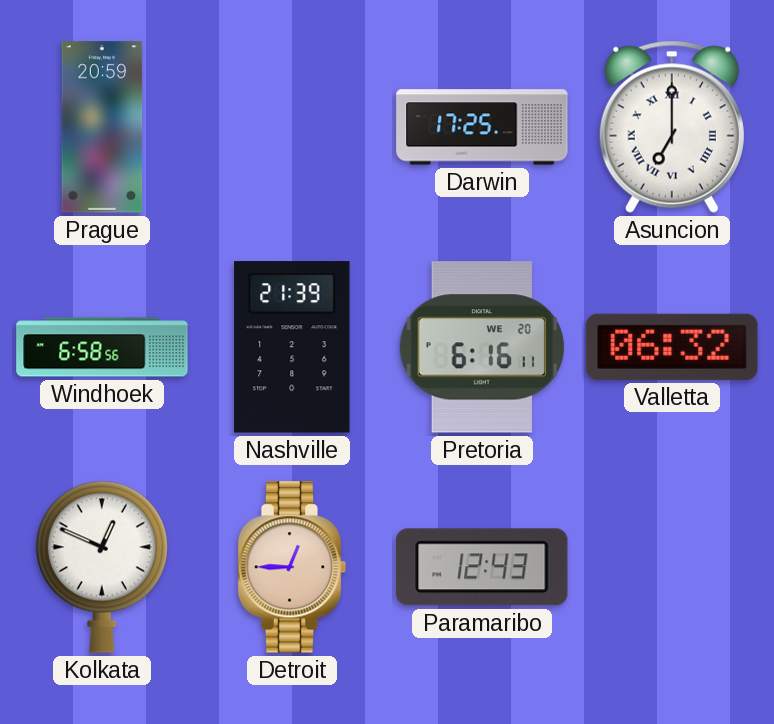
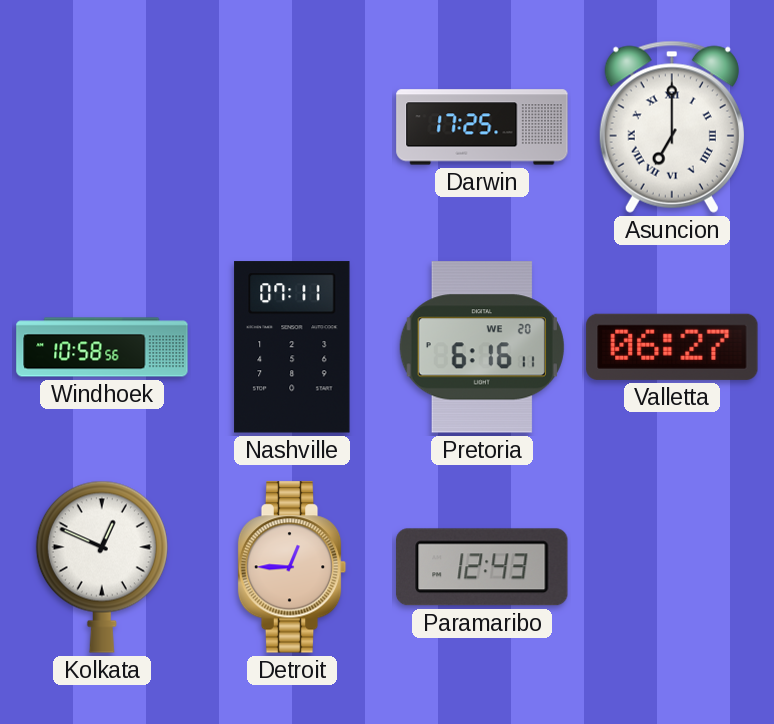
Prague: 20:59 -> none (102, 127)
Windhoek: 6:58 -> 10:58 (102, 347)
Nashville: 21:39 -> 07:11 (292, 347)
Valletta: 06:32 -> 06:27 (672, 347)
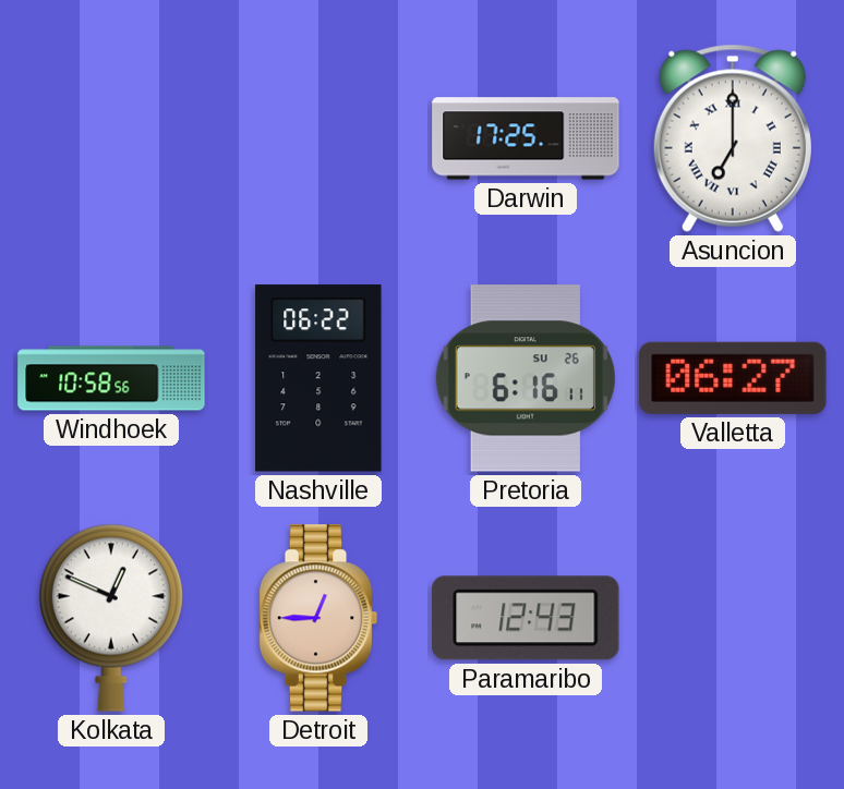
Nashville: 07:11 -> 06:22 (318, 378)
Pretoria date: WE 20 -> SU 26 (526, 378)
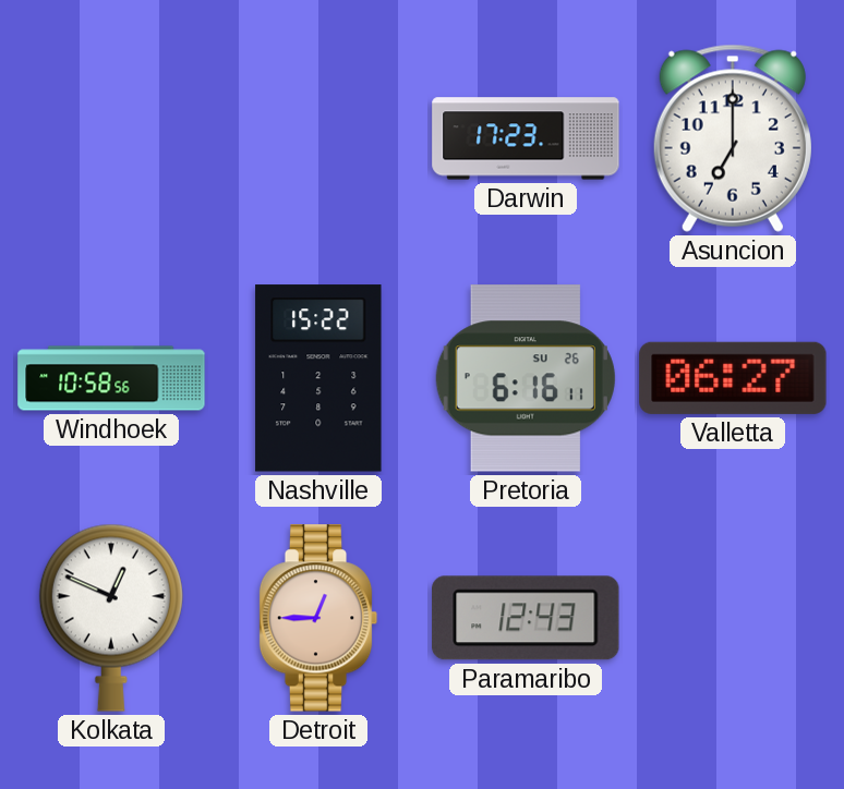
Darwin: 17:25 -> 17:23 (526, 138)
Asuncion numerals: Roman -> Arabic (733, 138)
Nashville: 06:22 -> 15:22 (318, 378)
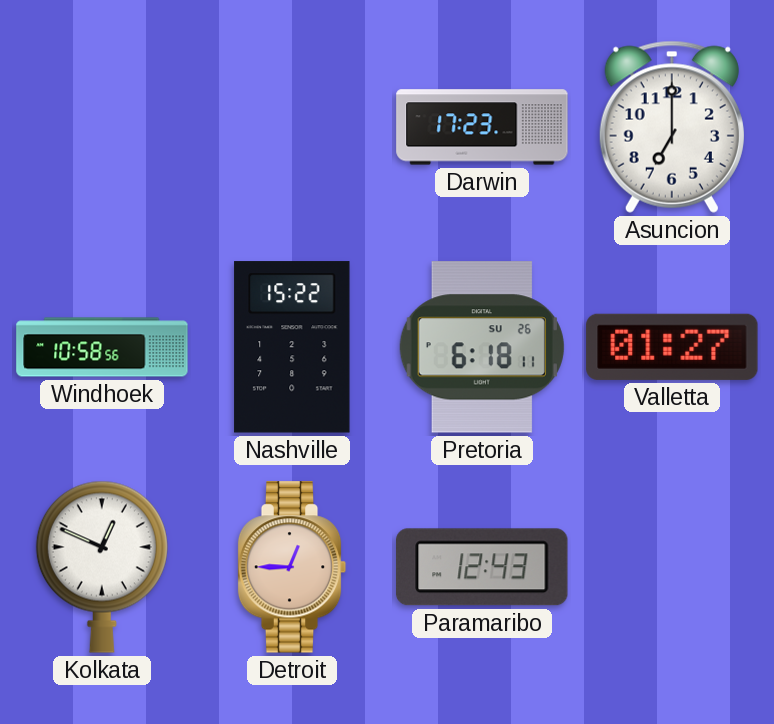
Pretoria: 6:16 -> 6:18 (482, 347)
Valletta: 06:27 -> 01:27 (672, 347)
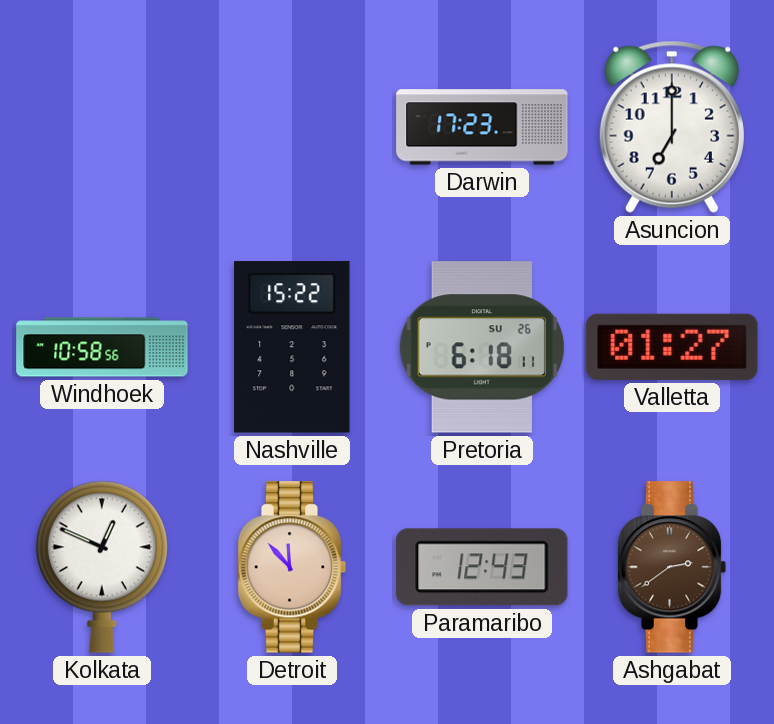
Detroit: 12:45 -> 11:53 (292, 567)
Ashgabat: none -> 2:39 (672, 567)
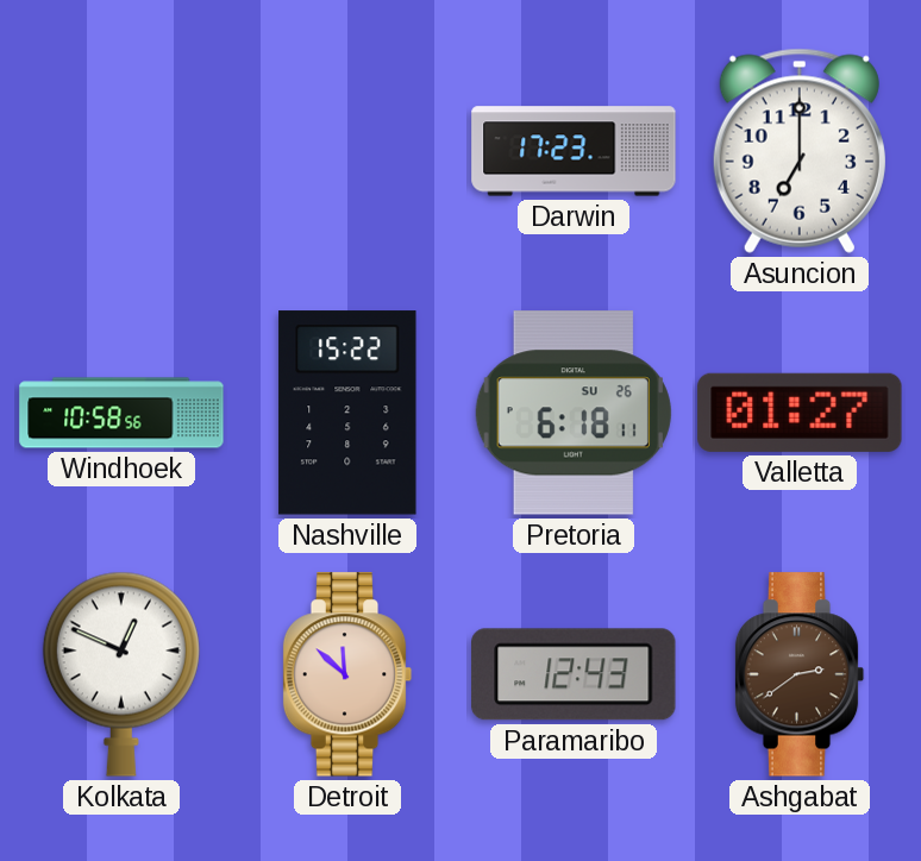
Detroit: 11:53 -> 11:52 (347, 674)
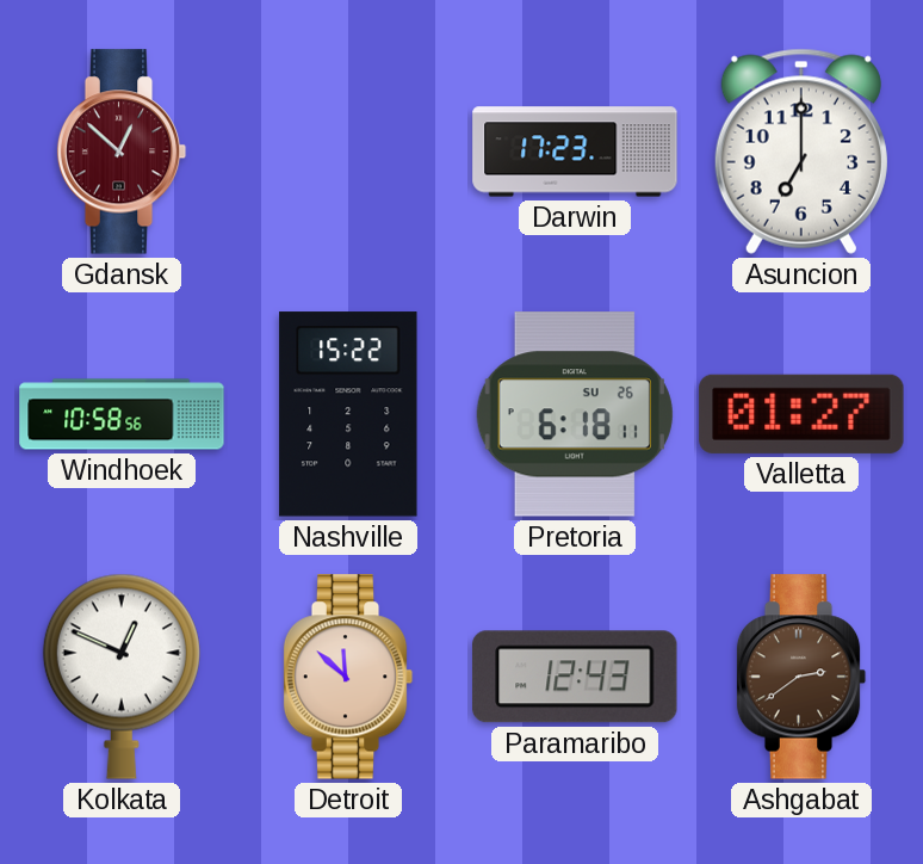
Gdansk: none -> 12:52 (122, 152)
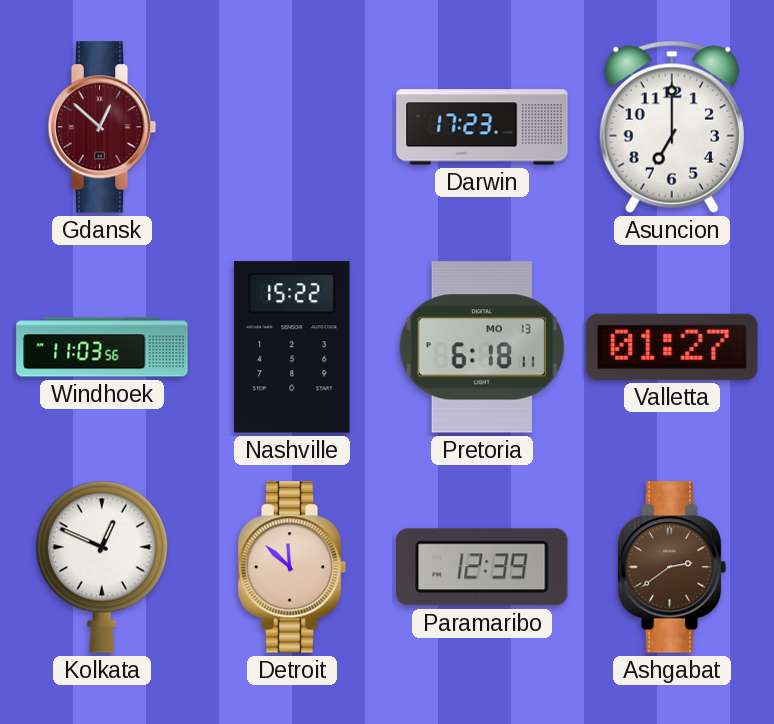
Windhoek: 10:58 -> 11:03 (102, 347)
Pretoria date: SU 26 -> MO 13 (482, 347)
Paramaribo: 12:43 -> 12:39 (482, 567)
